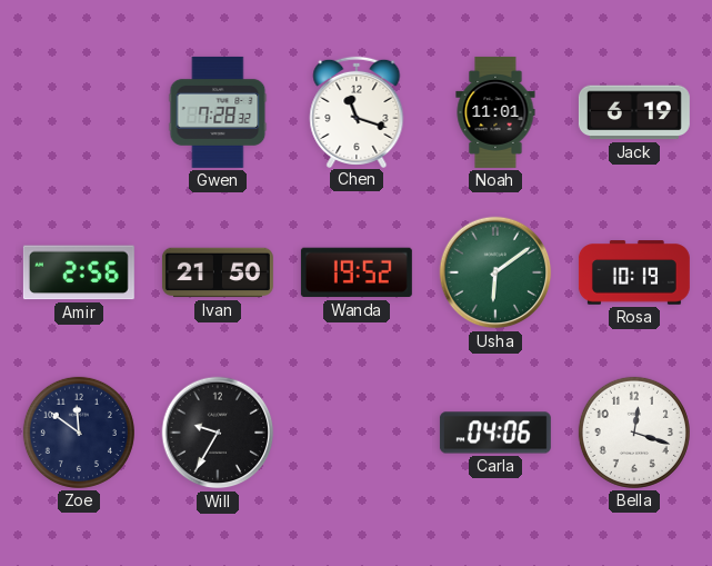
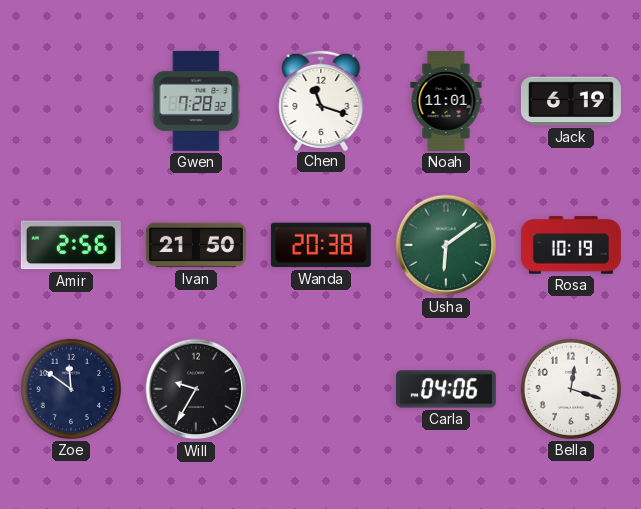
Wanda: 19:52 -> 20:38 (321, 245)
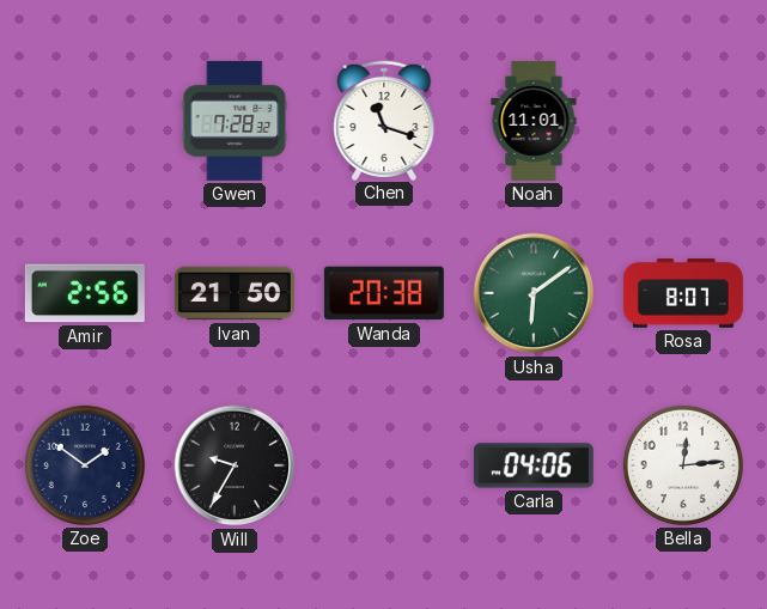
Jack: 6:19 -> none (571, 101)
Rosa: 10:19 -> 8:07 (683, 293)
Zoe: 11:51 -> 1:51 (85, 465)
Bella: 12:18 -> 12:14 (683, 465)
